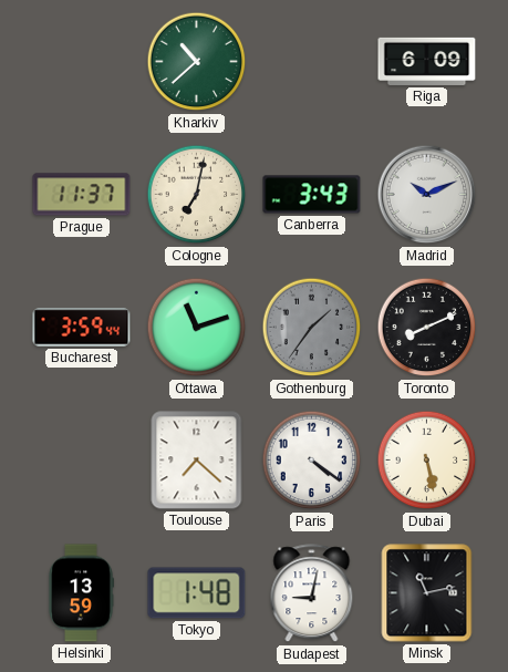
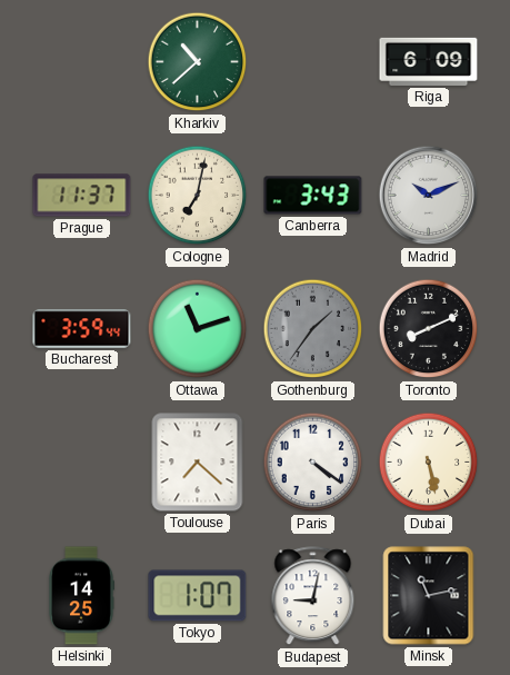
Helsinki: 13:59 -> 14:25 (81, 596)
Tokyo: 1:48 -> 1:07 (198, 596)
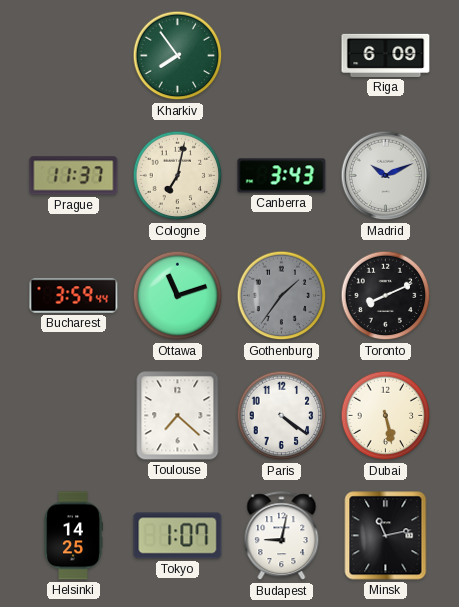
Kharkiv: 10:38 -> 7:54 (178, 56)
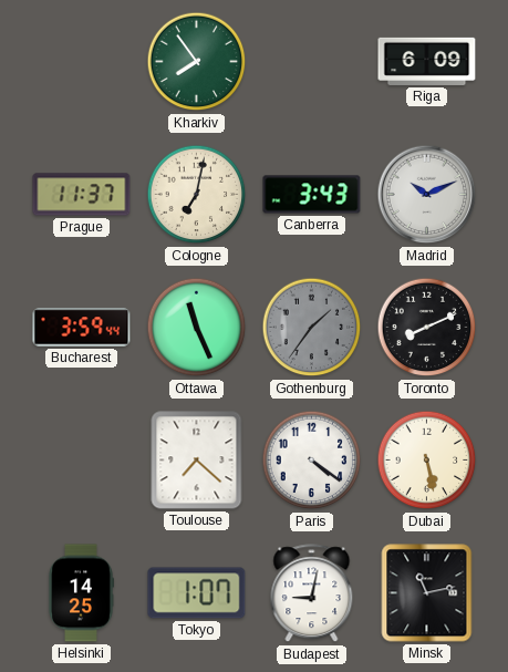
Ottawa: 11:12 -> 11:26 (197, 328)
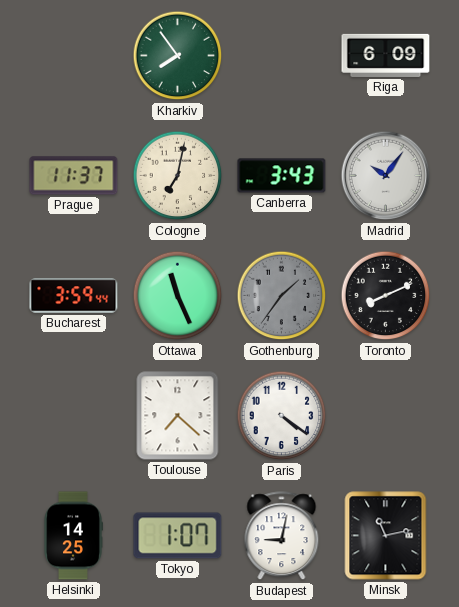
Madrid: 10:11 -> 10:06 (386, 176)
Dubai: 5:28 -> none (427, 461)
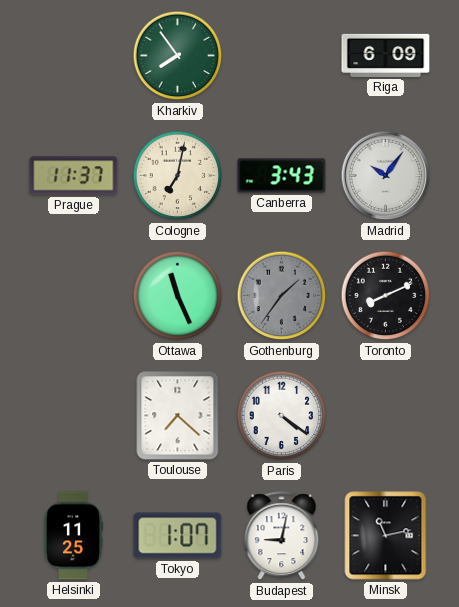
Bucharest: 3:59 -> none (74, 296)
Helsinki: 14:25 -> 11:25 (73, 536)
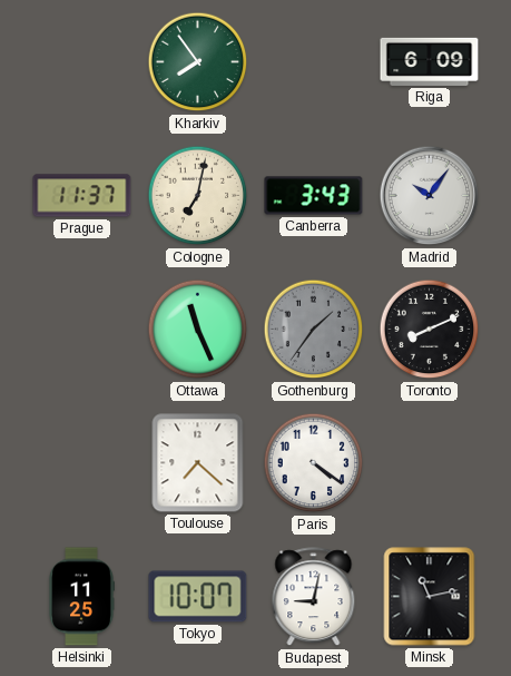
Tokyo: 1:07 -> 10:07 (198, 597)
